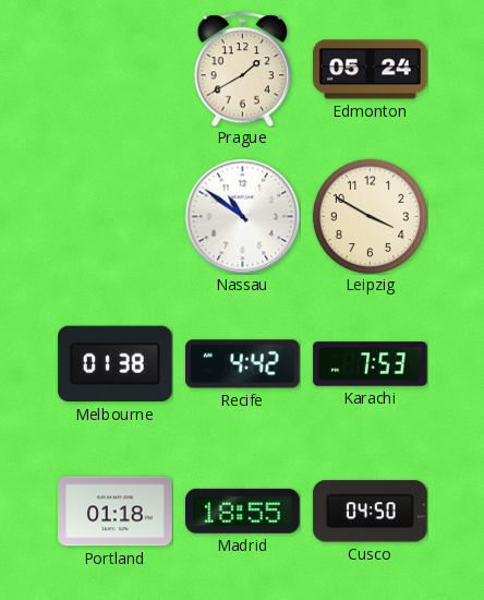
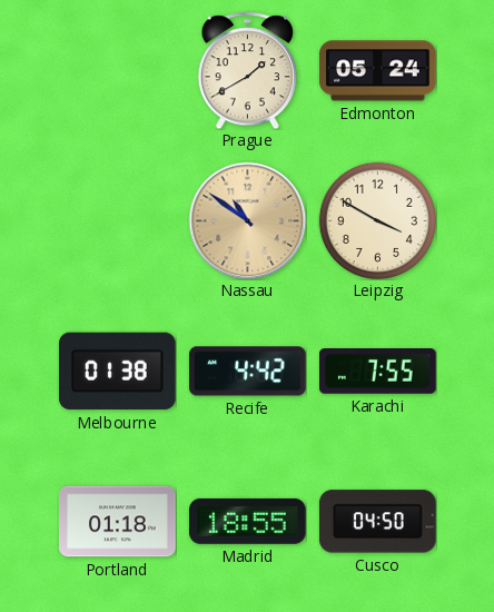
Nassau dial: white -> champagne (247, 220)
Karachi: 7:53 -> 7:55 (378, 372)
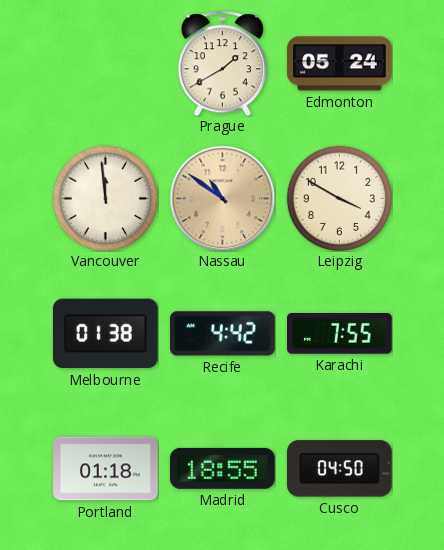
Vancouver: none -> 11:59 (105, 198)
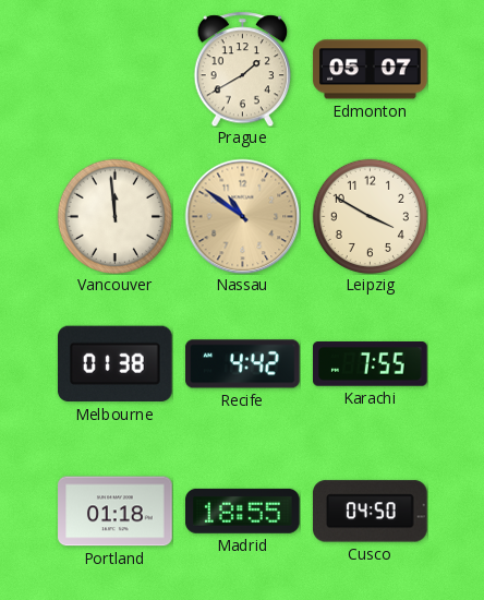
Edmonton: 05:24 -> 05:07 (371, 70)
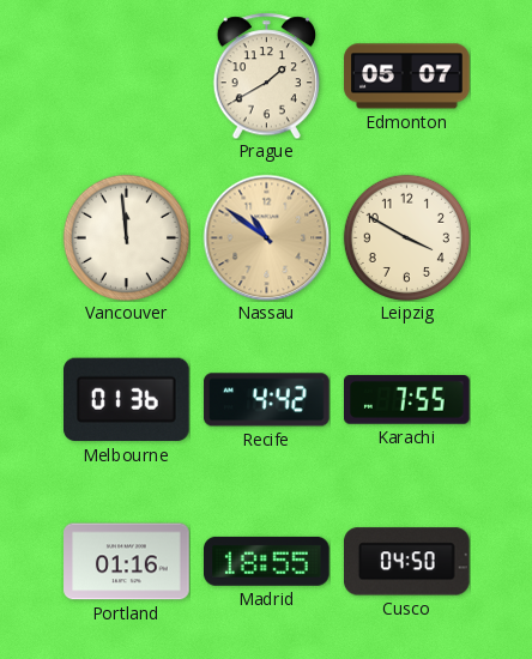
Melbourne: 01:38 -> 01:36 (127, 400)
Portland: 01:18 -> 01:16 (127, 562)
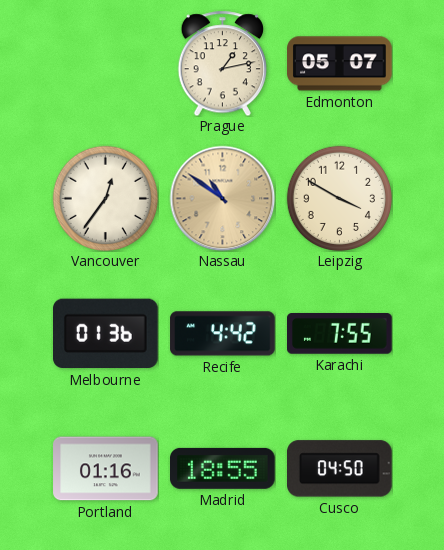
Prague: 1:40 -> 1:13 (222, 63)
Vancouver: 11:59 -> 12:36 (105, 198)
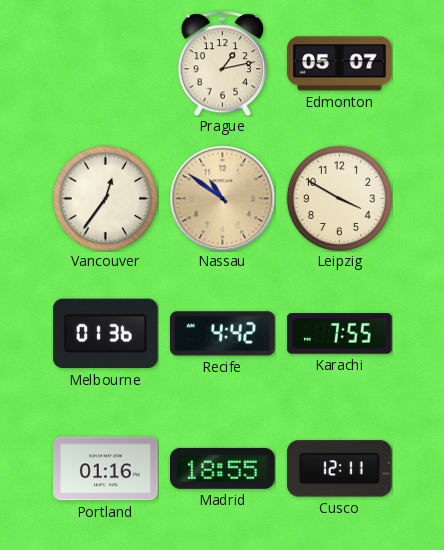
Cusco: 04:50 -> 12:11 (340, 469)
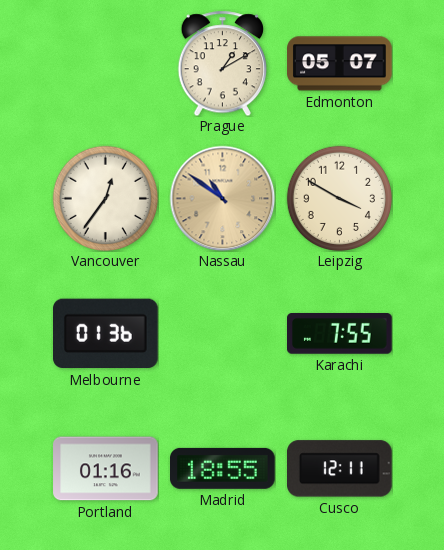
Prague: 1:13 -> 1:10 (222, 63)
Recife: 4:42 -> none (223, 334)
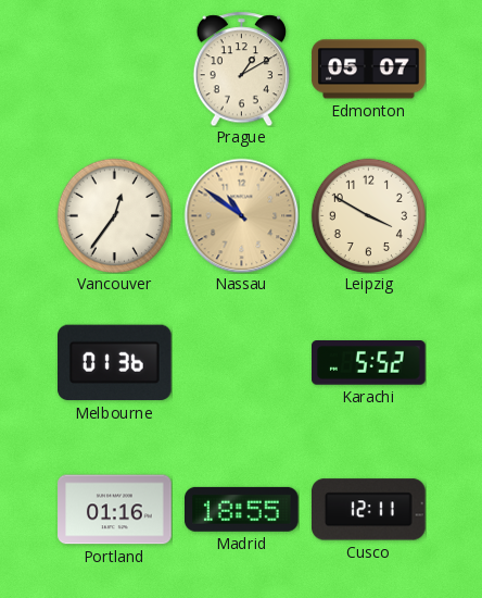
Karachi: 7:55 -> 5:52 (369, 363)
